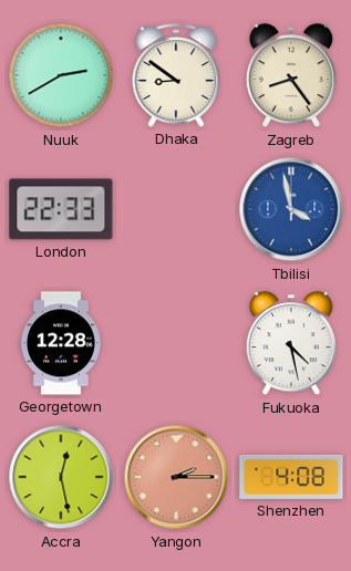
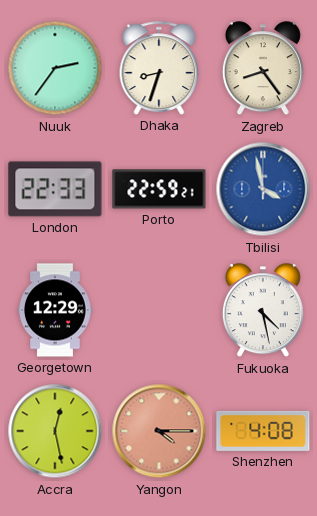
Nuuk: 2:40 -> 2:36 (55, 68)
Dhaka: 8:51 -> 8:33 (159, 68)
Porto: none -> 22:59 (159, 189)
Georgetown: 12:28 -> 12:29 (55, 310)
Yangon: 2:15 -> 4:15 (159, 431)
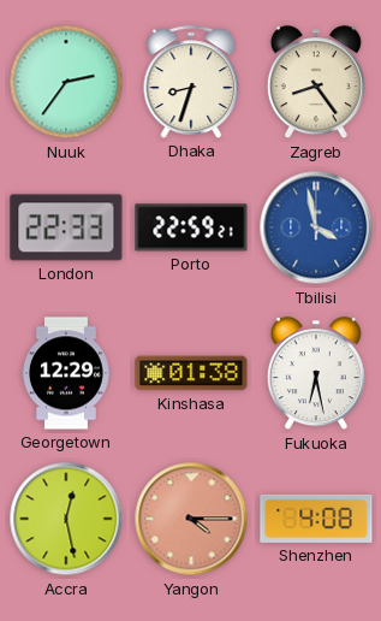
Kinshasa: none -> 01:38 (191, 373)
Fukuoka: 4:28 -> 6:28 (316, 374)
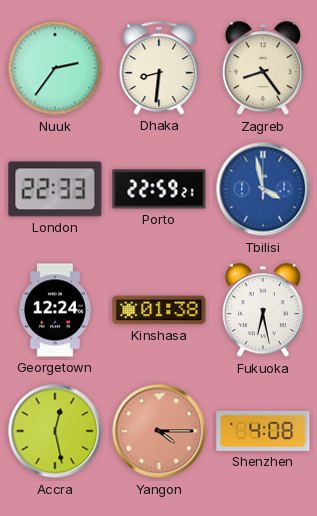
Dhaka: 8:33 -> 8:31 (159, 68)
Georgetown: 12:29 -> 12:24 (55, 310)
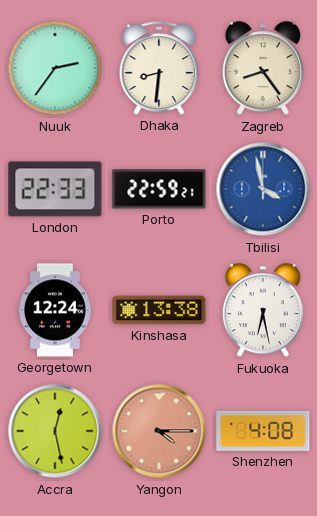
Kinshasa: 01:38 -> 13:38 (159, 310)
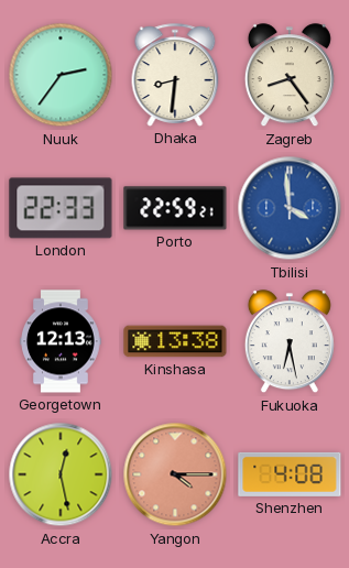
Tbilisi: 3:58 -> 3:59 (290, 208)
Georgetown: 12:24 -> 12:13 (61, 341)
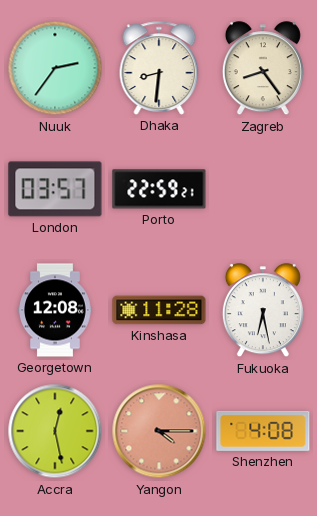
London: 22:33 -> 03:57 (55, 189)
Tbilisi: 3:59 -> none (290, 208)
Georgetown: 12:13 -> 12:08 (55, 310)
Kinshasa: 13:38 -> 11:28 (159, 310)
